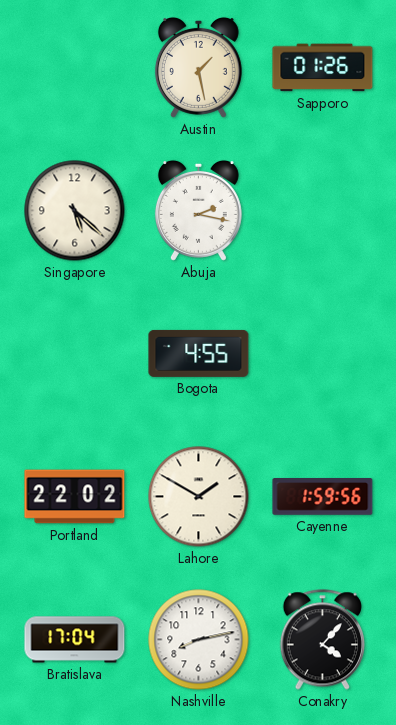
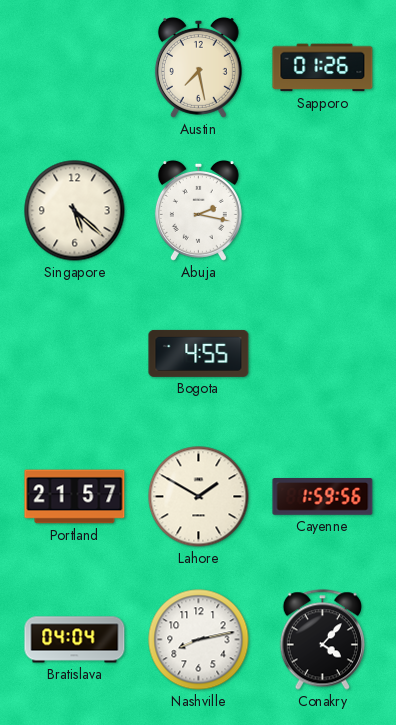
Austin: 1:28 -> 7:28 (198, 67)
Portland: 22:02 -> 21:57 (75, 497)
Bratislava: 17:04 -> 04:04 (75, 640)
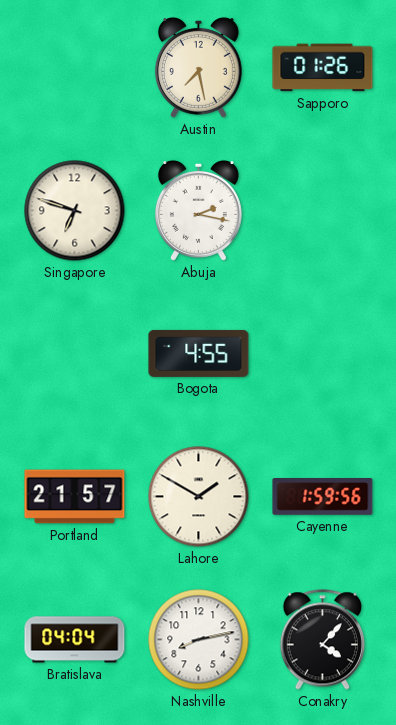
Singapore: 5:22 -> 6:48 (75, 211)
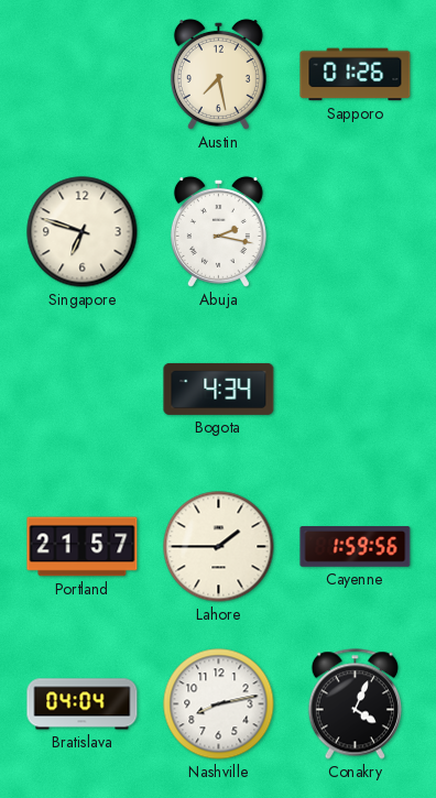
Bogota: 4:55 -> 4:34 (219, 389)
Lahore: 1:50 -> 1:45 (219, 547)
Conakry: 4:07 -> 4:04 (355, 704)
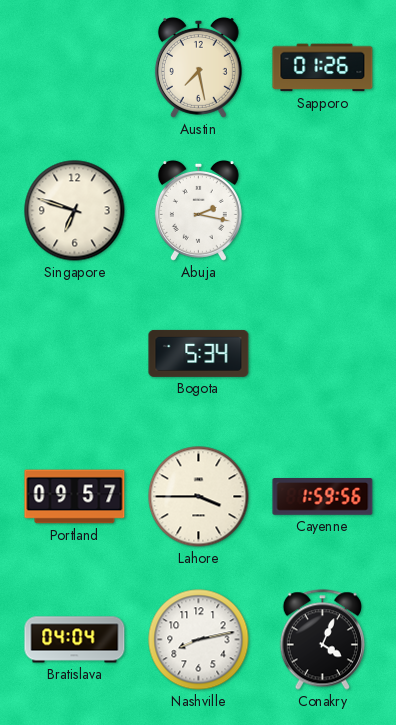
Bogota: 4:34 -> 5:34 (199, 353)
Portland: 21:57 -> 09:57 (75, 497)
Lahore: 1:45 -> 3:45 (199, 497)
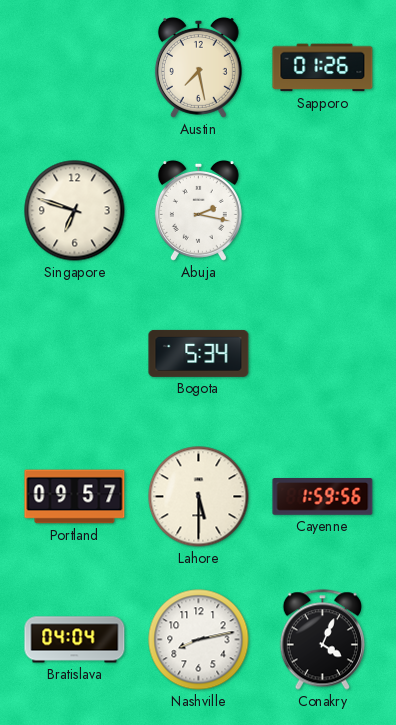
Lahore: 3:45 -> 5:30 (199, 497)
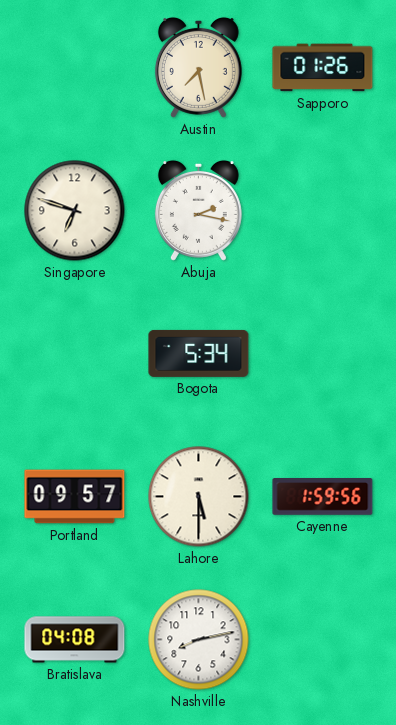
Bratislava: 04:04 -> 04:08 (75, 640)
Conakry: 4:04 -> none (322, 640)
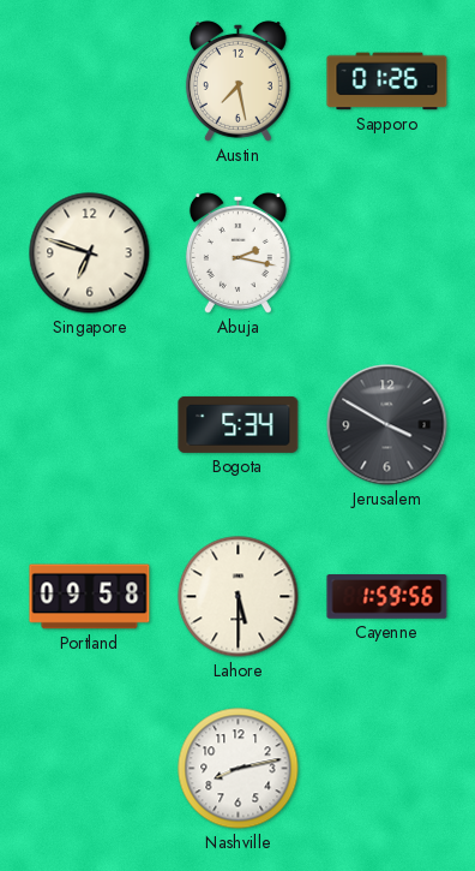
Jerusalem: none -> 3:50 (387, 425)
Portland: 09:57 -> 09:58 (90, 597)
Bratislava: 04:08 -> none (75, 640)
